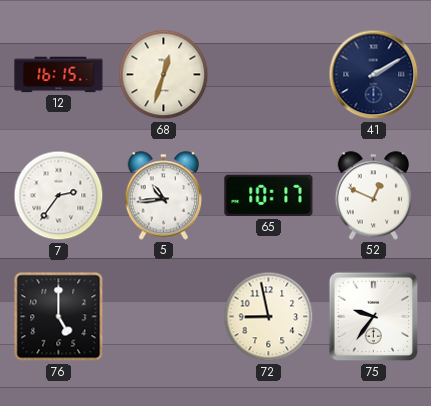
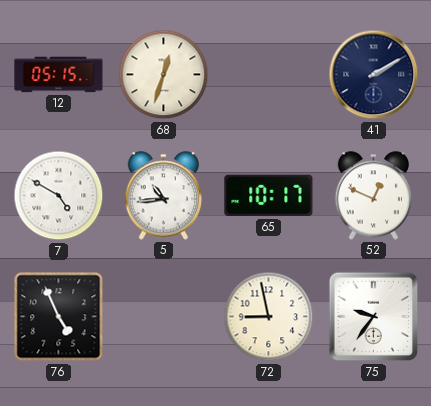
12: 16:15 -> 05:15 (59, 75)
7: 2:36 -> 4:50 (59, 196)
76: 5:00 -> 4:56 (59, 317)
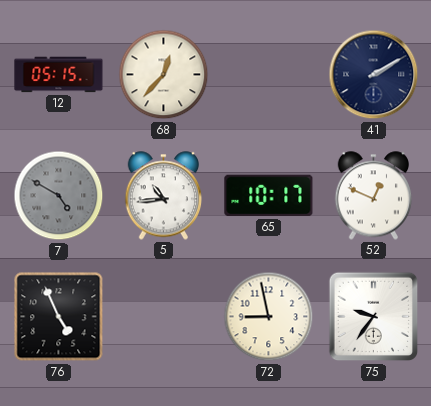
68: 12:33 -> 12:37 (164, 75)
7 dial: white -> grey (59, 196)
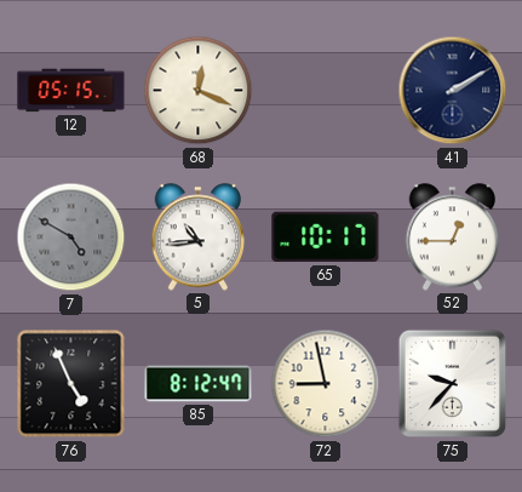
68: 12:37 -> 12:19 (199, 91)
52: 12:49 -> 12:45 (453, 238)
85: none -> 8:12 (199, 384)
75: 9:36 -> 9:37 (453, 384)
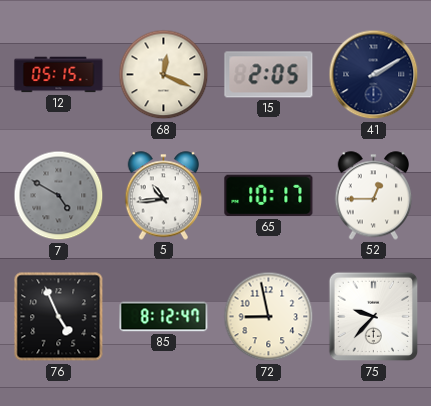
15: none -> 2:05 (269, 75)
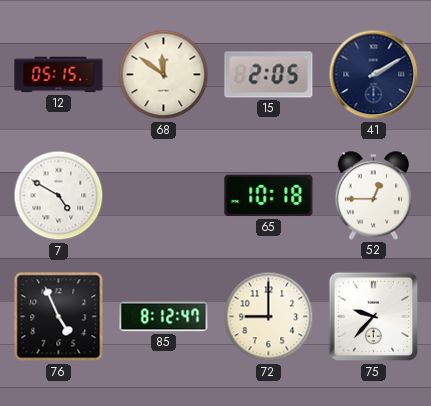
68: 12:19 -> 11:51 (164, 75)
7 dial: grey -> white (59, 196)
5: 10:44 -> none (164, 196)
65: 10:17 -> 10:18 (269, 196)
72: 8:58 -> 9:00 (269, 317)
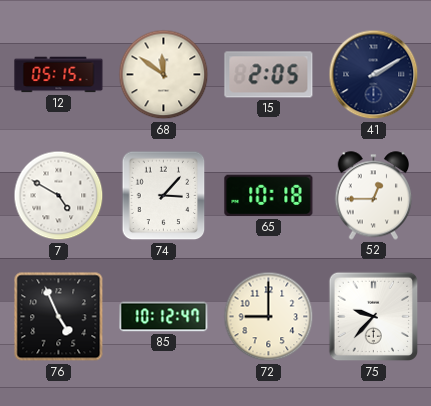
74: none -> 3:07 (164, 196)
85: 8:12 -> 10:12 (164, 317)
